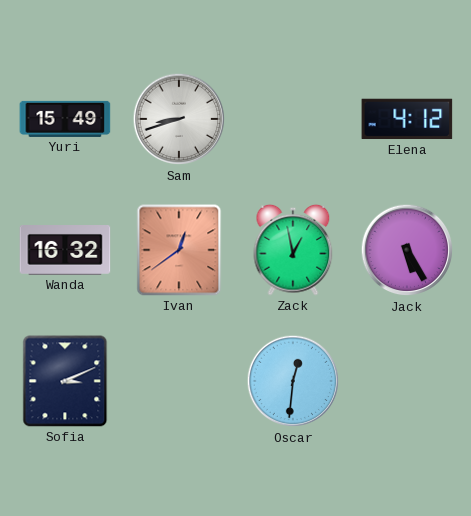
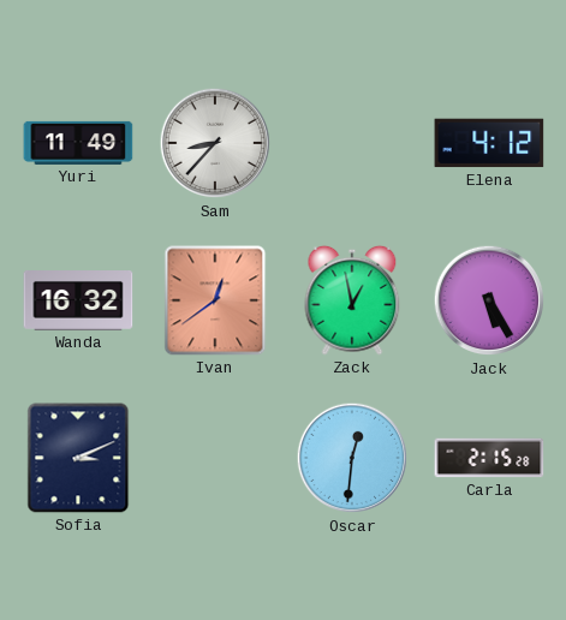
Yuri: 15:49 -> 11:49 (78, 143)
Sam: 8:42 -> 8:37 (215, 143)
Carla: none -> 2:15 (489, 458)
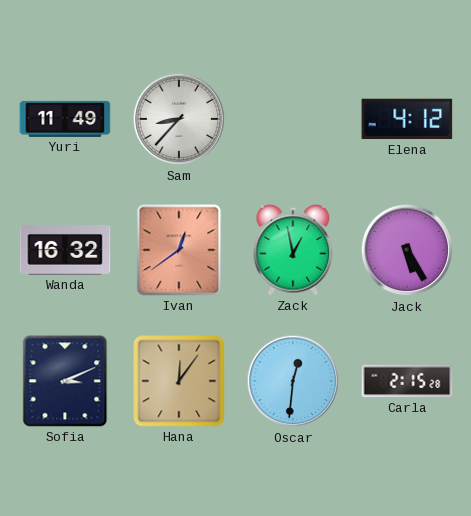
Hana: none -> 12:06 (179, 381)
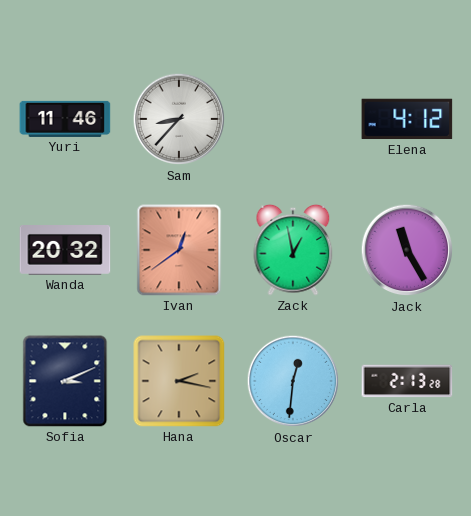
Yuri: 11:49 -> 11:46 (65, 119)
Wanda: 16:32 -> 20:32 (65, 251)
Jack: 5:25 -> 11:25 (407, 250)
Hana: 12:06 -> 2:17 (179, 381)
Carla: 2:15 -> 2:13 (407, 381)
